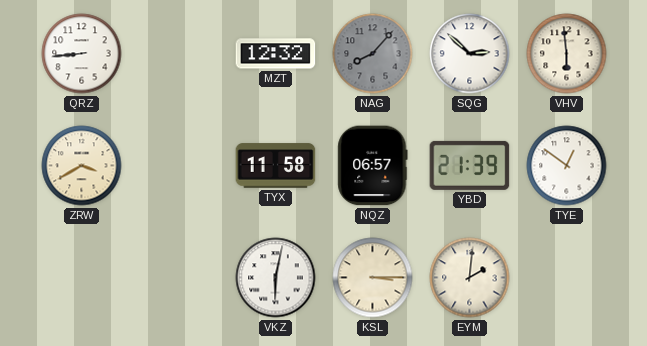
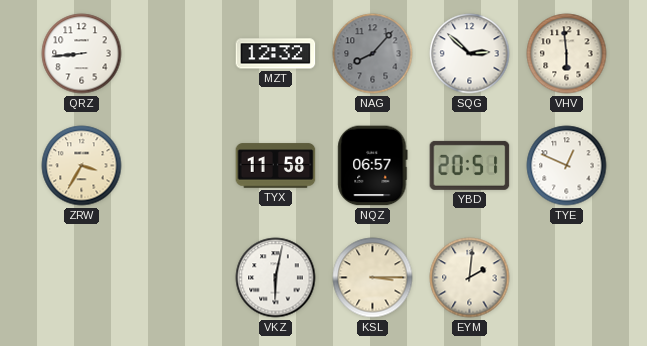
ZRW: 3:40 -> 3:35 (82, 166)
YBD: 21:39 -> 20:51 (470, 165)
TYE: 12:51 -> 12:49 (567, 166)
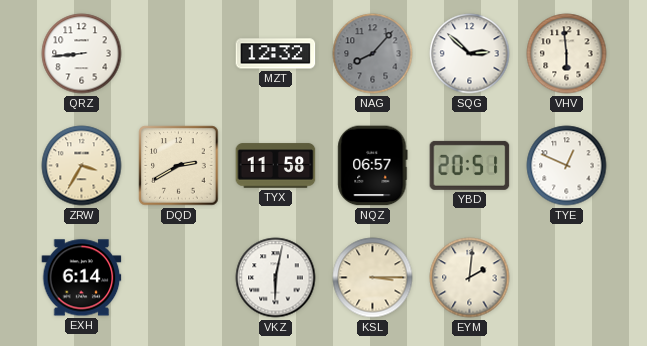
DQD: none -> 2:40 (179, 166)
EXH: none -> 6:14 (82, 278)
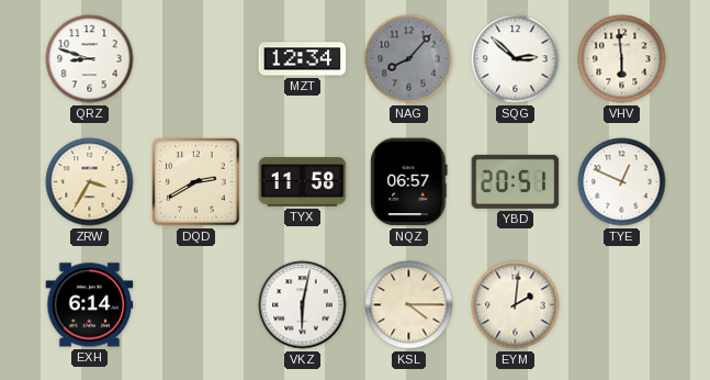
QRZ: 8:44 -> 8:48 (90, 59)
MZT: 12:32 -> 12:34 (303, 59)
KSL: 3:15 -> 4:15 (409, 305)
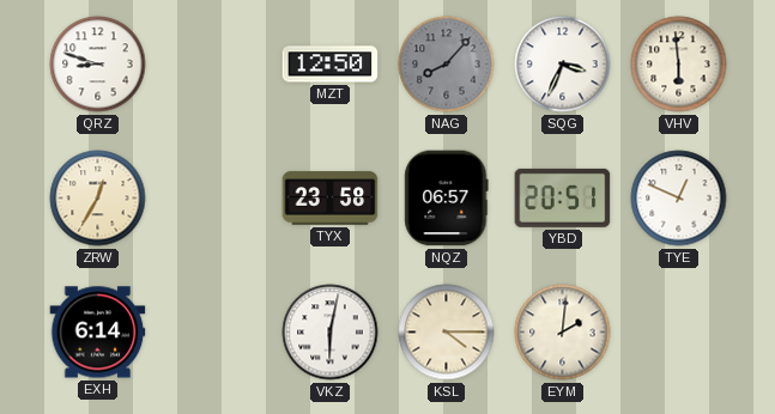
MZT: 12:34 -> 12:50 (331, 65)
SQG: 2:52 -> 3:34 (563, 65)
ZRW: 3:35 -> 12:35 (98, 199)
DQD: 2:40 -> none (196, 182)
TYX: 11:58 -> 23:58 (331, 199)
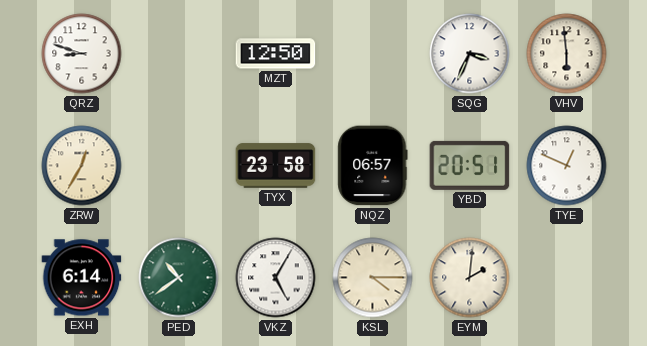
NAG: 8:07 -> none (447, 65)
PED: none -> 10:39 (179, 278)
VKZ: 6:02 -> 5:05 (276, 278)
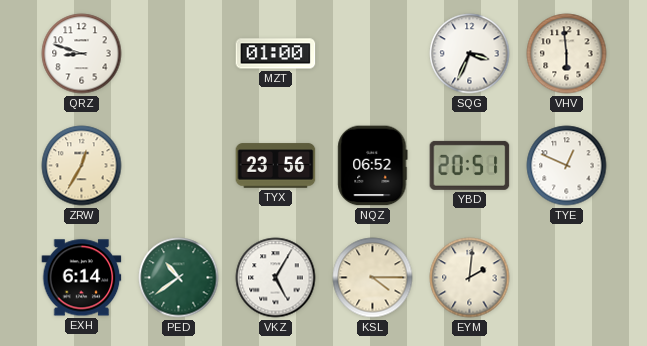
MZT: 12:50 -> 01:00 (276, 54)
TYX: 23:58 -> 23:56 (276, 166)
NQZ: 06:57 -> 06:52 (373, 166)
